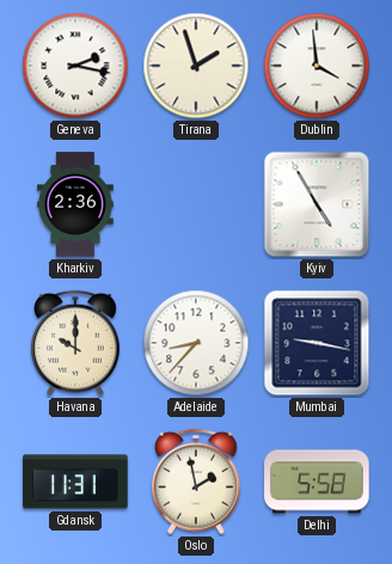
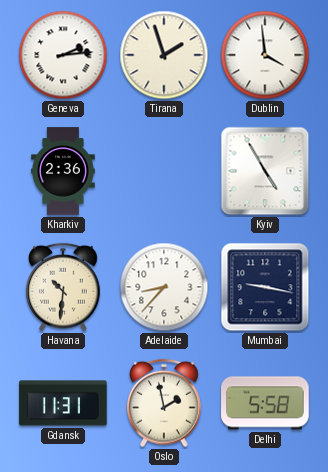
Geneva: 2:17 -> 2:14 (63, 55)
Havana: 10:00 -> 10:31 (64, 287)
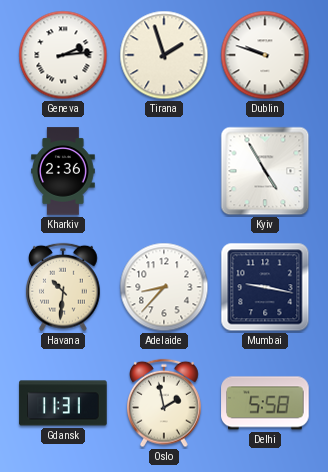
Dublin: 3:59 -> 9:48 (265, 55)
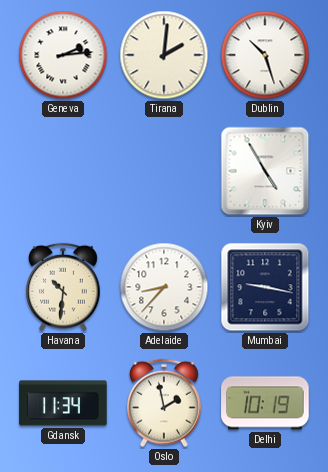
Tirana: 1:57 -> 2:01 (164, 55)
Dublin: 9:48 -> 10:27 (265, 55)
Kharkiv: 2:36 -> none (64, 171)
Gdansk: 11:31 -> 11:34 (63, 403)
Delhi: 5:58 -> 10:19 (265, 403)
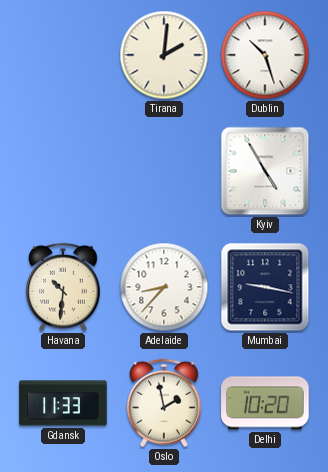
Geneva: 2:14 -> none (63, 55)
Gdansk: 11:34 -> 11:33 (63, 403)
Delhi: 10:19 -> 10:20 (265, 403)
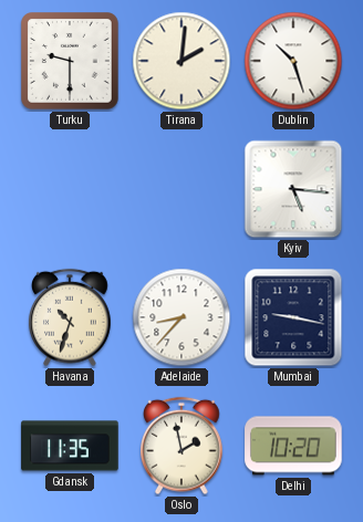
Turku: none -> 9:30 (71, 62)
Kyiv: 4:55 -> 5:16 (293, 189)
Havana: 10:31 -> 10:33 (71, 317)
Gdansk: 11:33 -> 11:35 (70, 446)
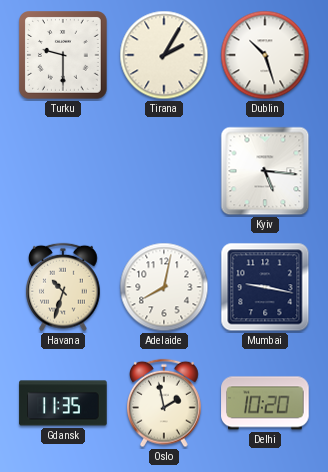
Tirana: 2:01 -> 2:05 (164, 55)
Adelaide: 8:37 -> 8:02 (164, 287)
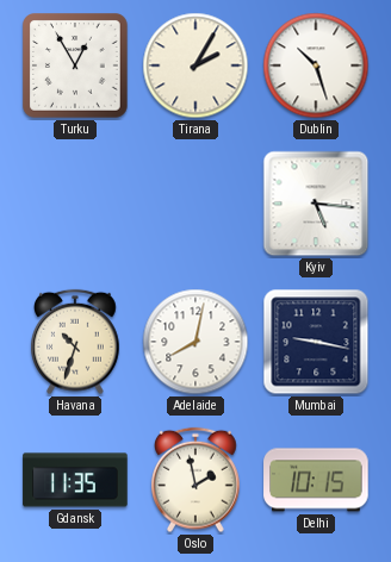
Turku: 9:30 -> 12:55 (76, 67)
Delhi: 10:20 -> 10:15 (316, 480)
